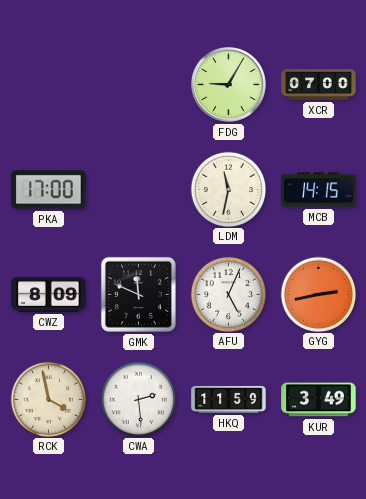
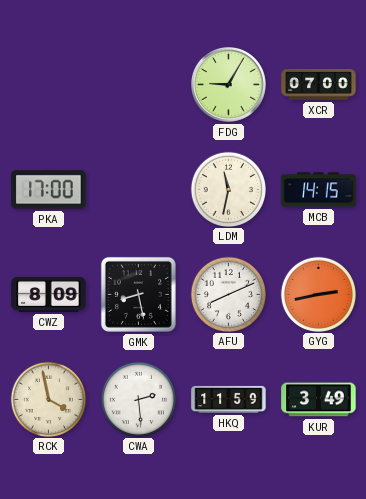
GMK: 11:49 -> 8:28 (138, 294)
AFU: 5:04 -> 8:11 (228, 294)
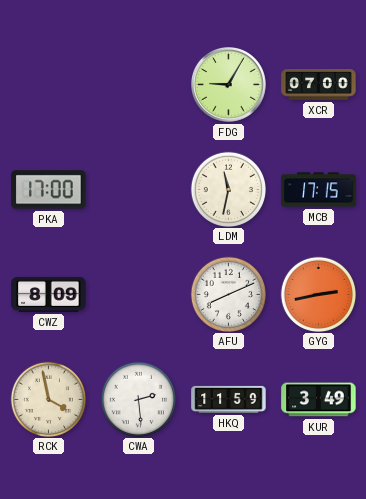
MCB: 14:15 -> 17:15 (319, 190)
GMK: 8:28 -> none (138, 294)
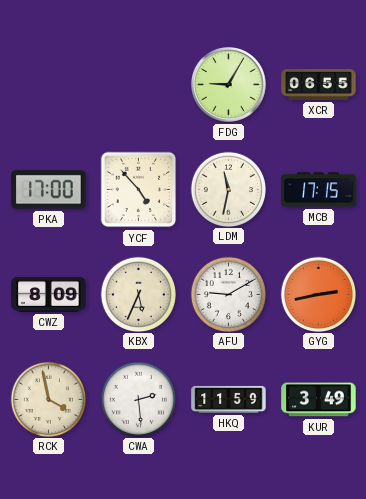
XCR: 07:00 -> 06:55 (319, 85)
YCF: none -> 4:53 (139, 190)
KBX: none -> 5:34 (138, 294)
AFU: 8:11 -> 9:10 (228, 294)
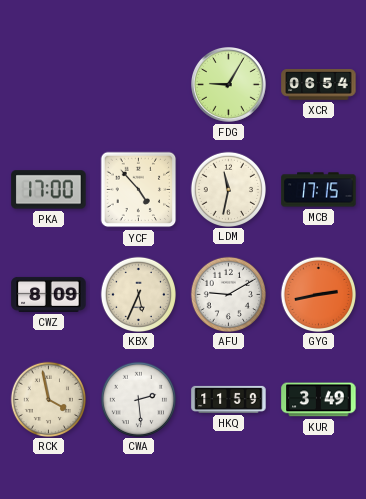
XCR: 06:55 -> 06:54 (319, 85)
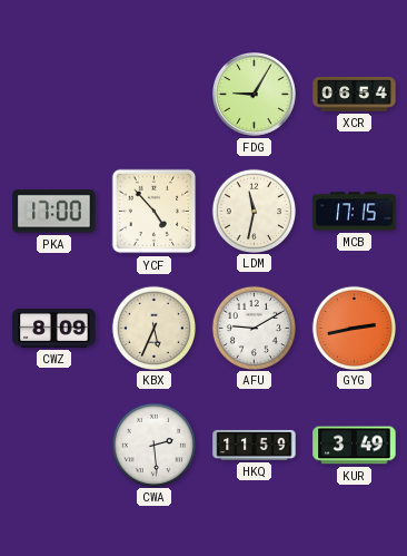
RCK: 3:58 -> none (48, 399)
